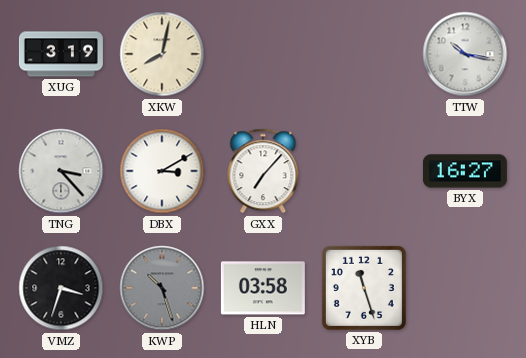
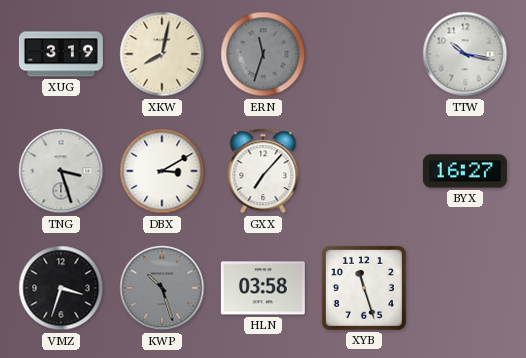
ERN: none -> 11:33 (263, 54)
TNG: 3:23 -> 3:27 (61, 171)
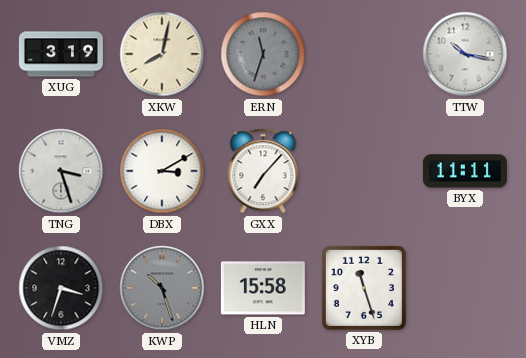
BYX: 16:27 -> 11:11 (465, 171)
HLN: 03:58 -> 15:58 (263, 288)
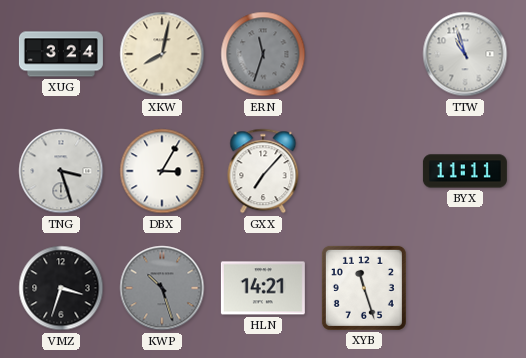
XUG: 3:19 -> 3:24 (61, 54)
TTW: 10:17 -> 10:57 (465, 54)
DBX: 3:10 -> 3:05 (162, 171)
HLN: 15:58 -> 14:21 (263, 288)
